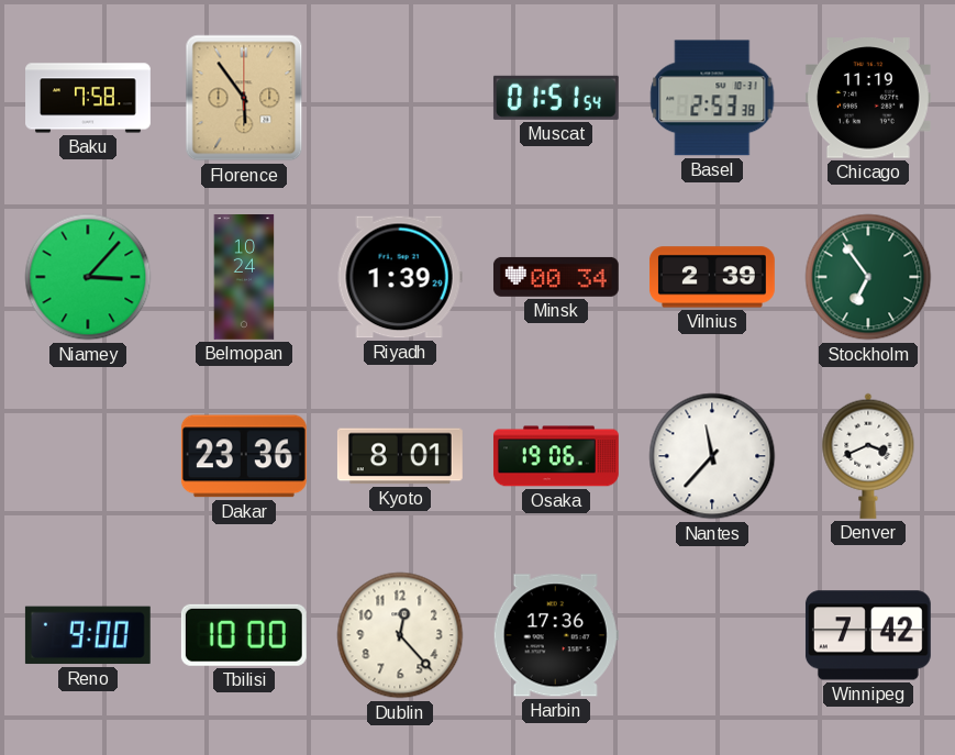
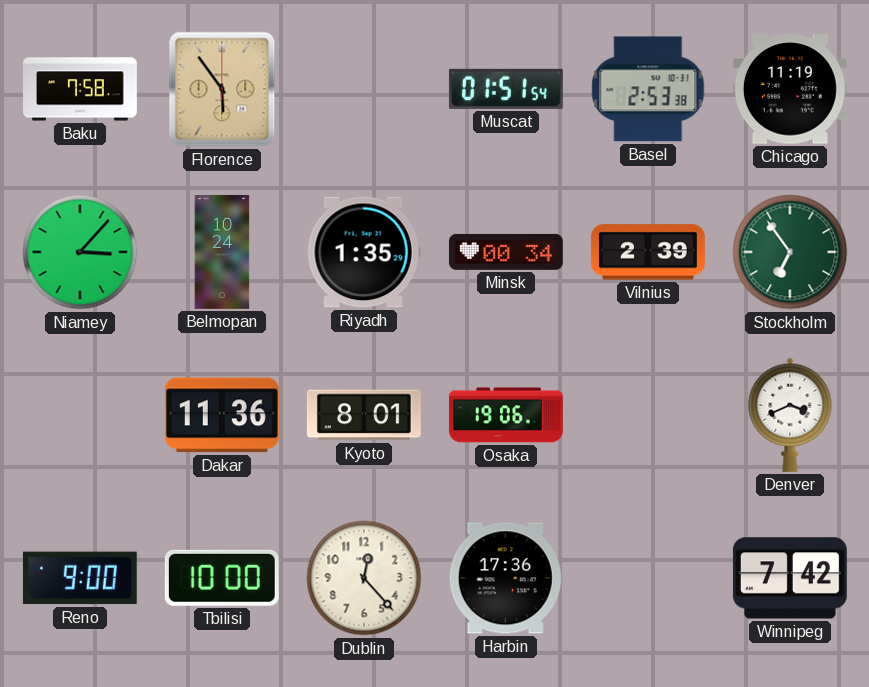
Riyadh: 1:39 -> 1:35 (364, 252)
Dakar: 23:36 -> 11:36 (222, 415)
Nantes: 11:37 -> none (712, 456)
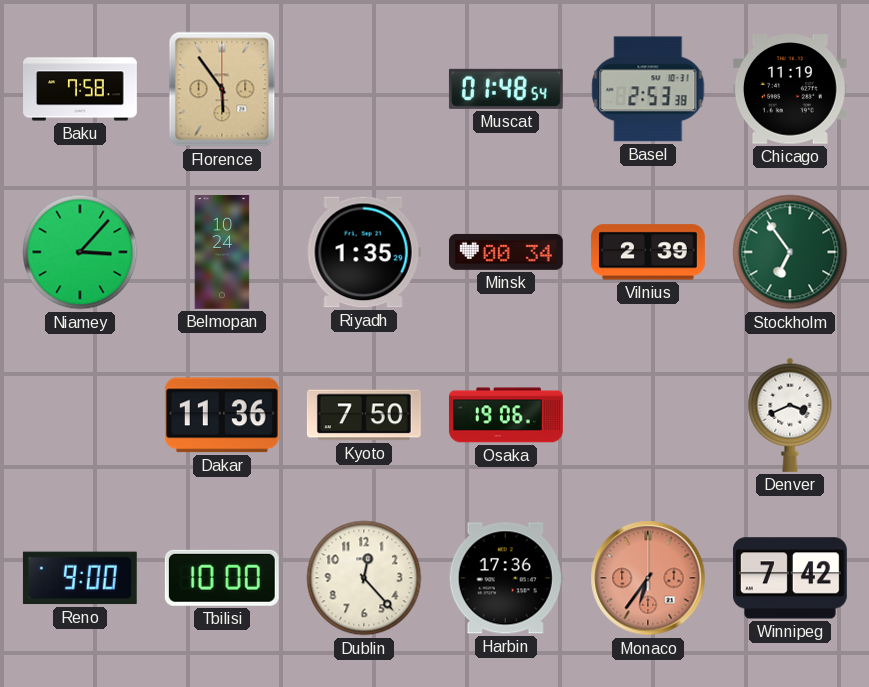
Muscat: 01:51 -> 01:48 (506, 89)
Kyoto: 8:01 -> 7:50 (364, 415)
Monaco: none -> 6:36 (648, 578)
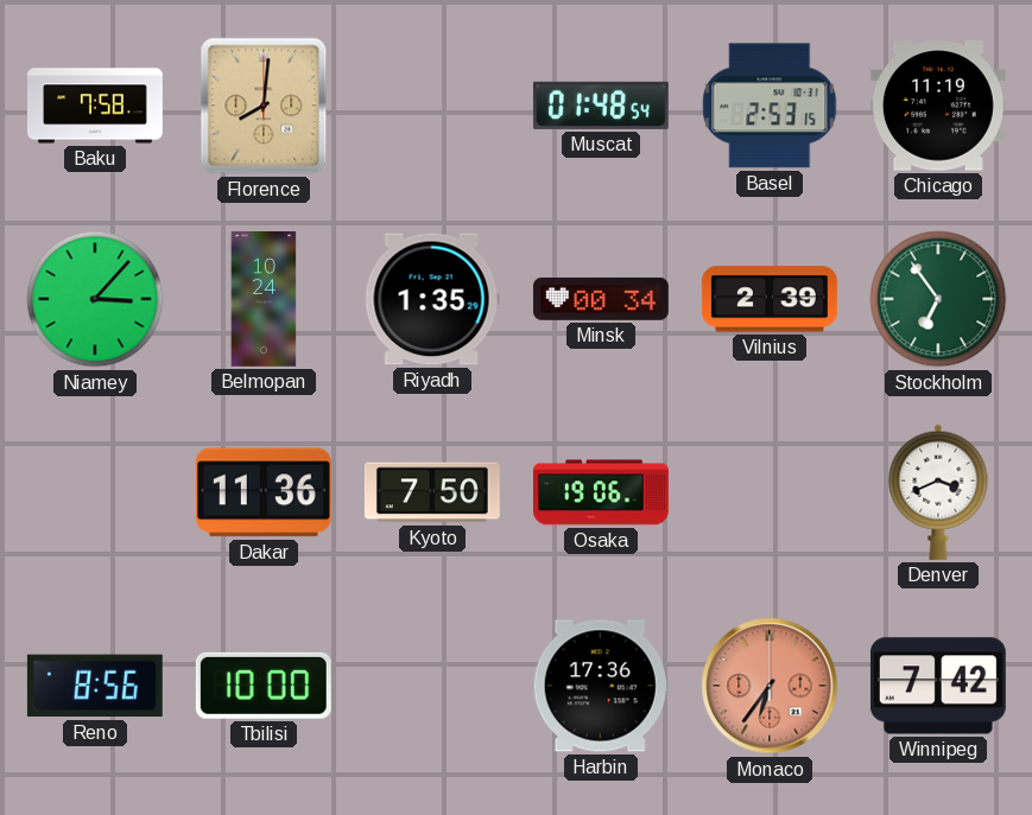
Florence: 5:54 -> 8:01 (264, 106)
Basel: 2:53:38 -> 2:53:15 (770, 106)
Reno: 9:00 -> 8:56 (95, 686)
Dublin: 12:23 -> none (364, 578)
